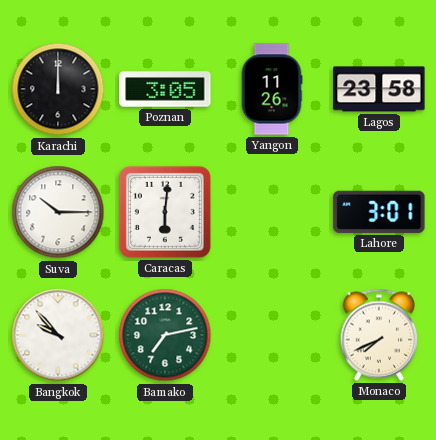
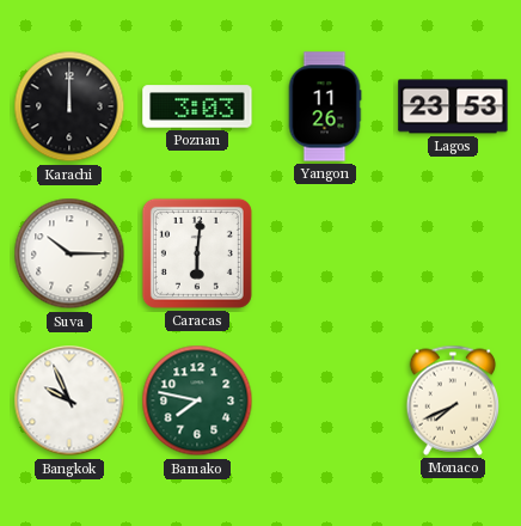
Poznan: 3:05 -> 3:03 (197, 106)
Lagos: 23:58 -> 23:53 (453, 106)
Lahore: 3:01 -> none (379, 212)
Bangkok: 9:53 -> 9:56 (69, 400)
Bamako: 7:13 -> 7:47 (197, 400)
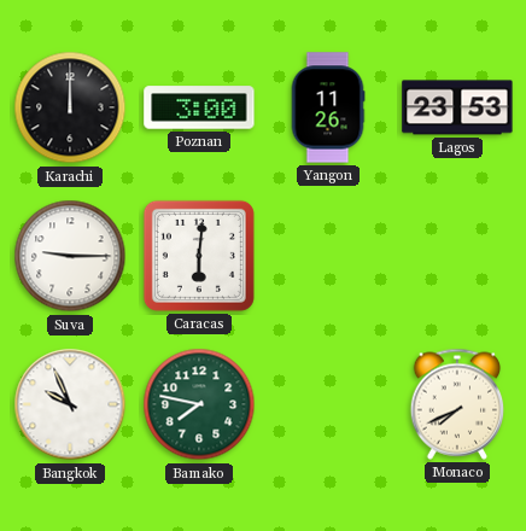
Poznan: 3:03 -> 3:00 (199, 107)
Suva: 10:15 -> 9:15 (70, 256)
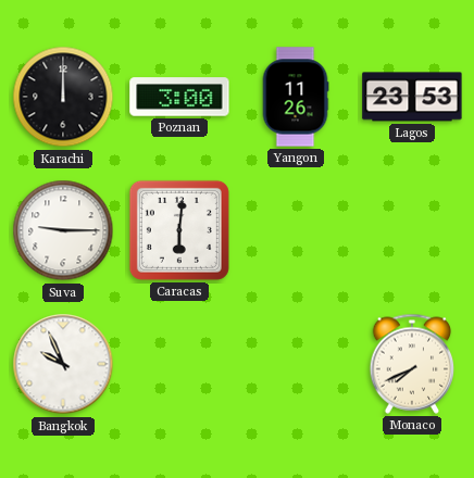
Bamako: 7:47 -> none (199, 404)
